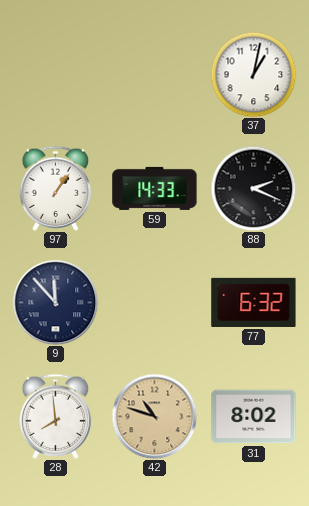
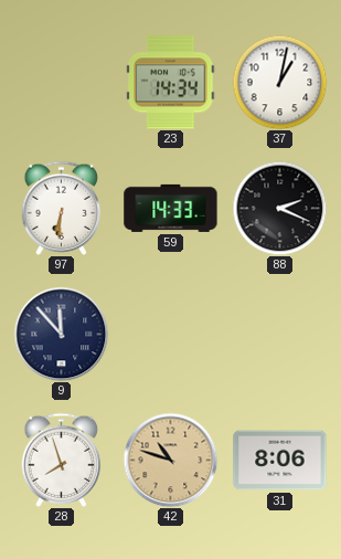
23: none -> 14:34 (171, 83)
97: 1:06 -> 6:31 (62, 208)
77: 6:32 -> none (254, 302)
28: 7:59 -> 7:57 (62, 460)
31: 8:02 -> 8:06 (280, 461)
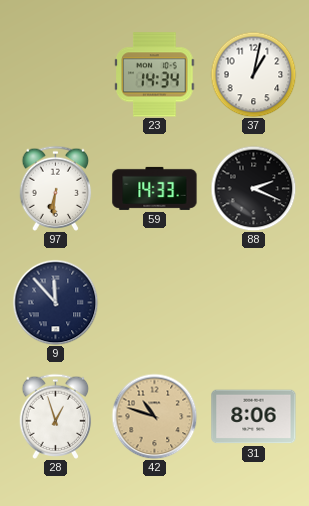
28: 7:57 -> 12:57 (56, 416)
